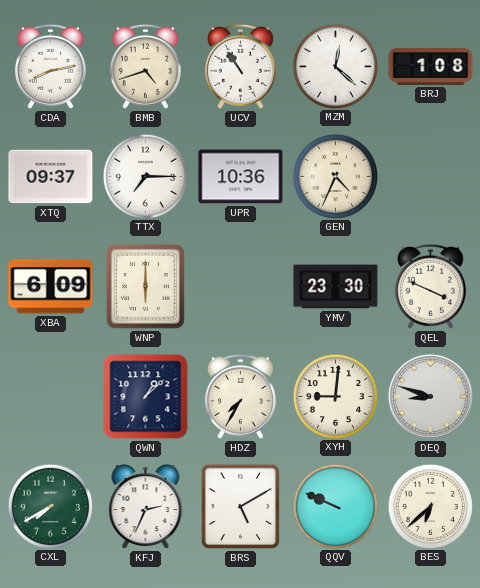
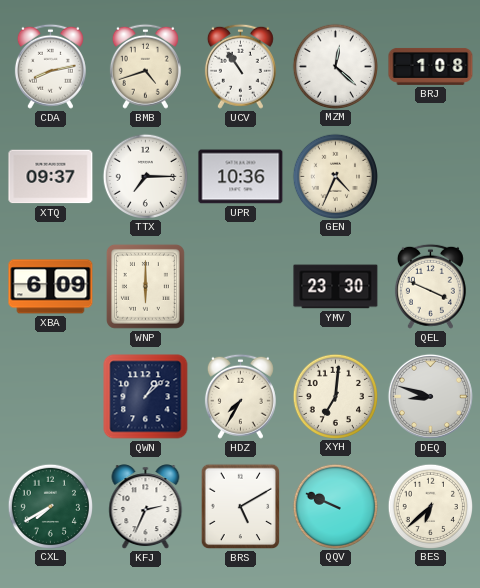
XYH: 9:01 -> 7:01 (335, 396)
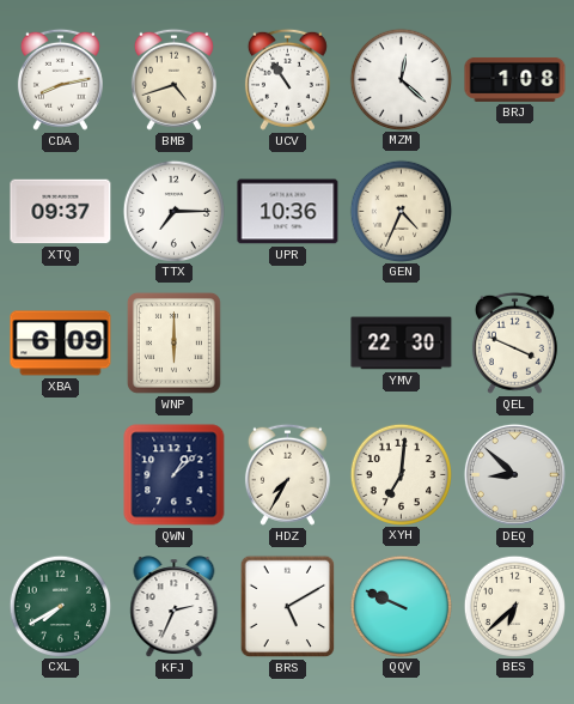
YMV: 23:30 -> 22:30 (402, 344)
DEQ: 8:48 -> 8:52 (514, 474)
